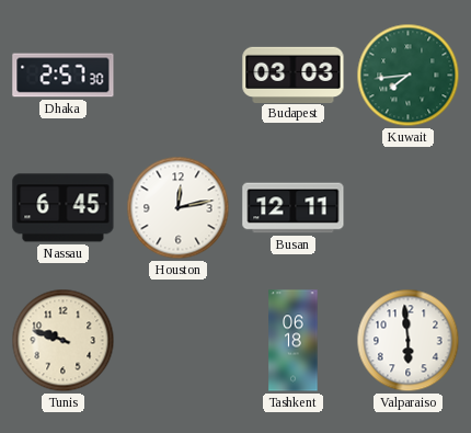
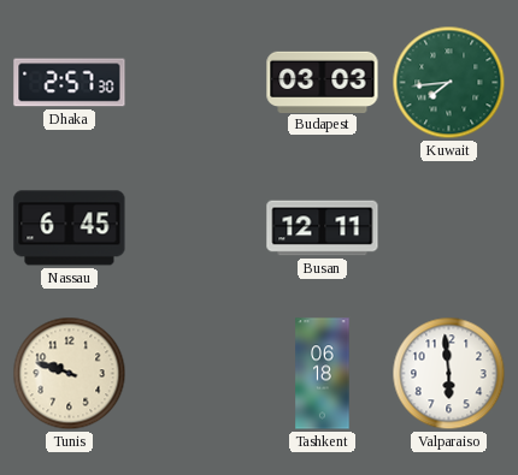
Houston: 12:13 -> none (179, 208)
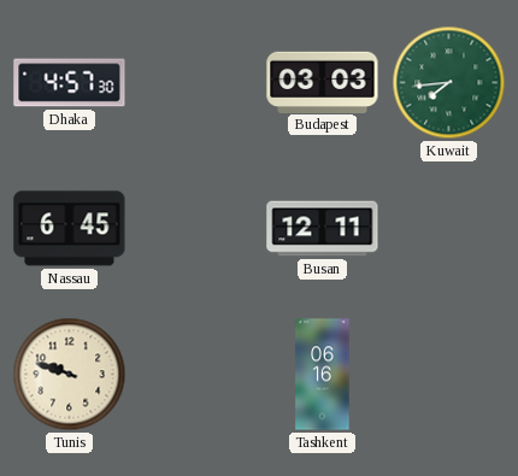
Dhaka: 2:57 -> 4:57 (70, 83)
Tashkent: 06:18 -> 06:16 (323, 375)
Valparaiso: 5:59 -> none (449, 374)
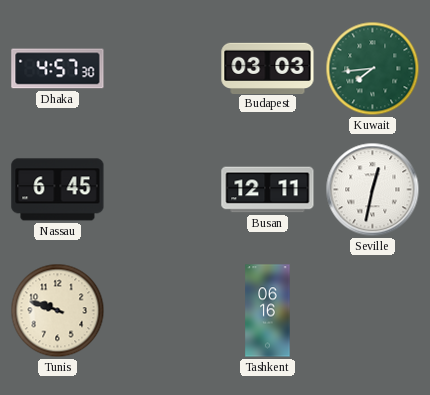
Seville: none -> 12:32 (373, 190)
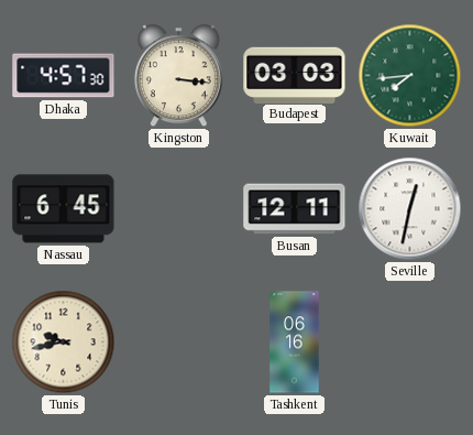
Kingston: none -> 3:16 (178, 76)
Tunis: 9:48 -> 9:43 (64, 342)
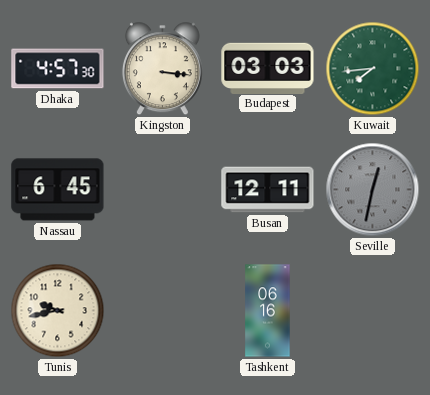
Seville dial: white -> grey (373, 190)
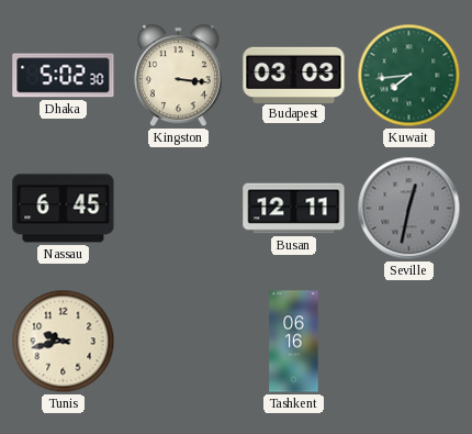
Dhaka: 4:57 -> 5:02 (64, 76)
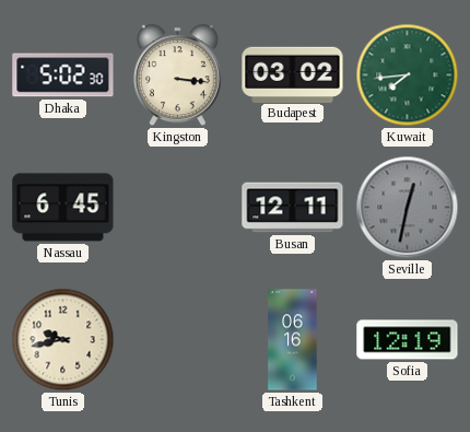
Budapest: 03:03 -> 03:02 (293, 74)
Sofia: none -> 12:19 (408, 340)
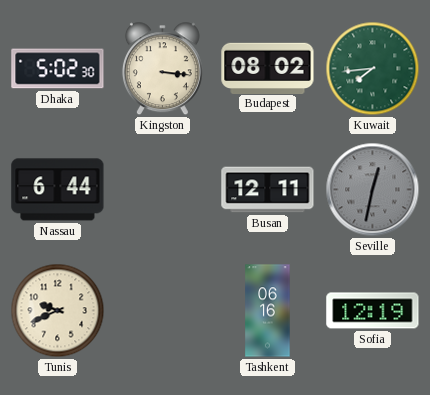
Budapest: 03:02 -> 08:02 (268, 68)
Nassau: 6:45 -> 6:44 (58, 190)
Tunis: 9:43 -> 9:41 (58, 311)
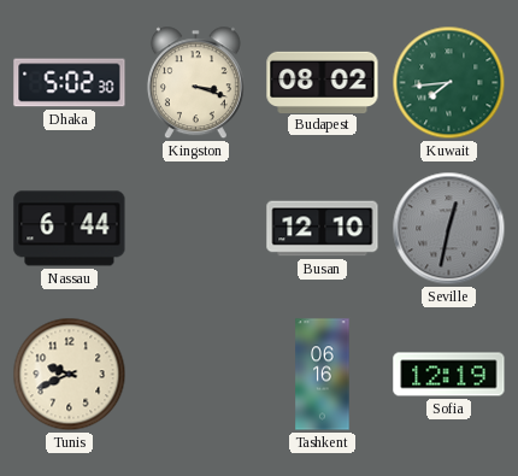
Kingston: 3:16 -> 3:18 (195, 83)
Busan: 12:11 -> 12:10 (323, 229)
